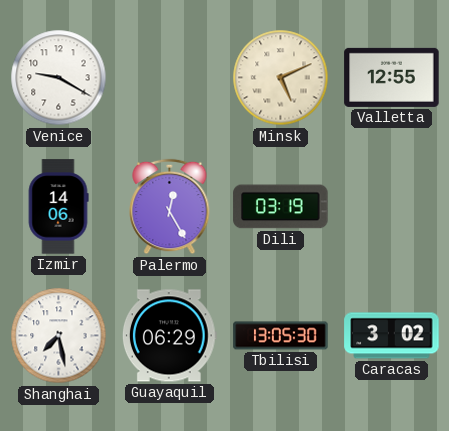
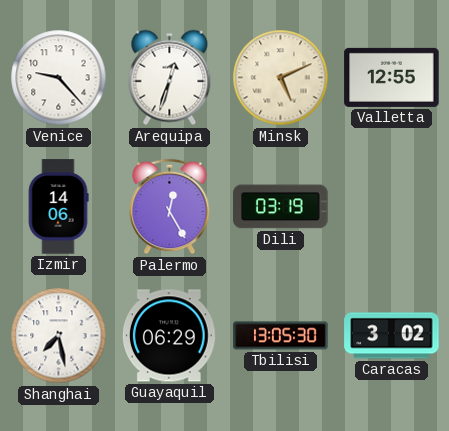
Venice: 9:20 -> 9:23 (59, 78)
Arequipa: none -> 12:33 (170, 78)
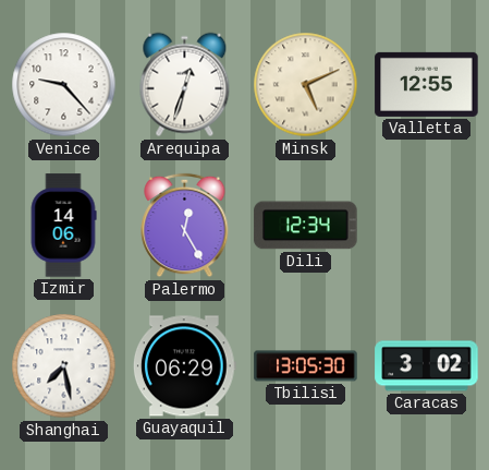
Dili: 03:19 -> 12:34 (306, 226)
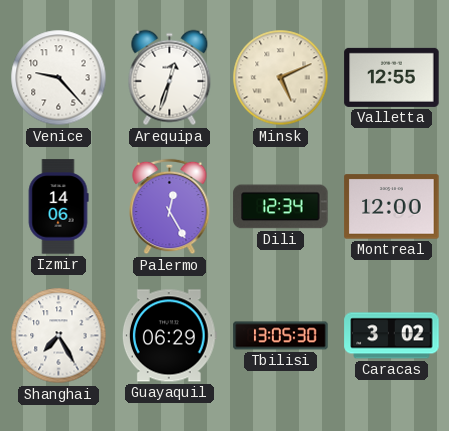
Montreal: none -> 12:00 (392, 207)
Shanghai: 7:28 -> 7:25 (59, 336)
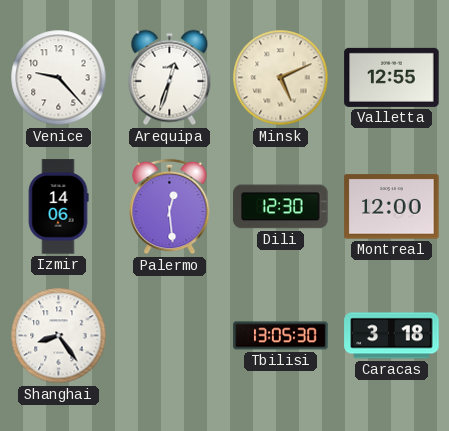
Palermo: 12:25 -> 12:29 (170, 207)
Dili: 12:34 -> 12:30 (281, 207)
Shanghai: 7:25 -> 8:24 (59, 336)
Guayaquil: 06:29 -> none (169, 336)
Caracas: 3:02 -> 3:18 (392, 336)
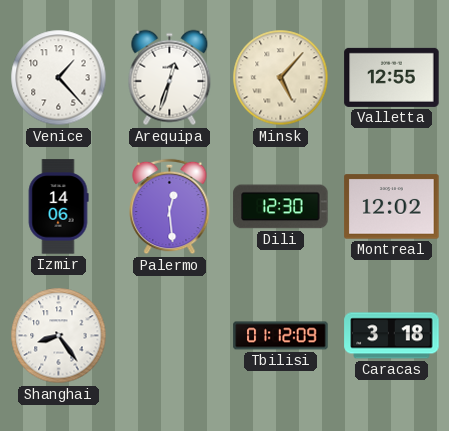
Venice: 9:23 -> 1:23 (59, 78)
Minsk: 5:11 -> 5:07 (281, 78)
Montreal: 12:00 -> 12:02 (392, 207)
Tbilisi: 13:05 -> 01:12 (281, 336)
